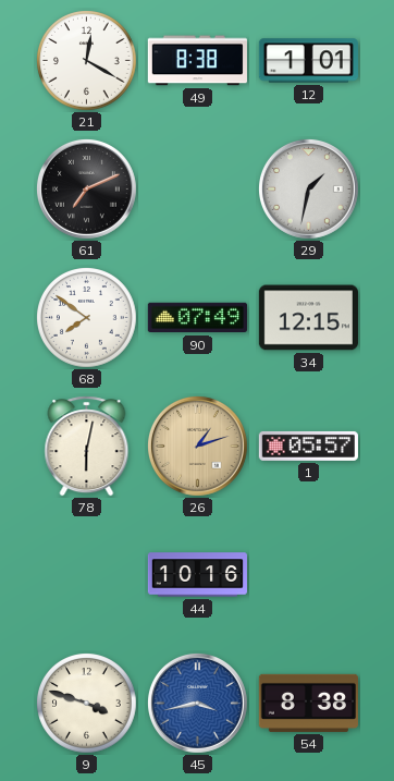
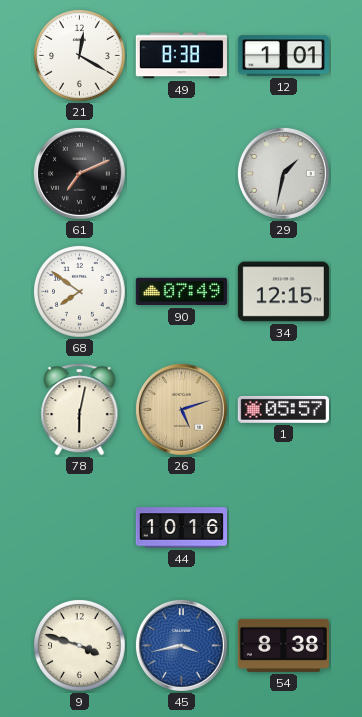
26: 1:12 -> 5:12 (181, 409)
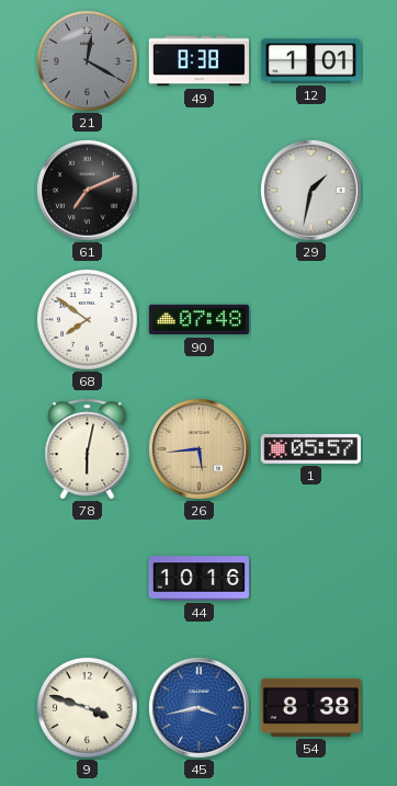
21 dial: white -> grey (88, 61)
90: 07:49 -> 07:48 (198, 320)
34: 12:15 -> none (283, 292)
26: 5:12 -> 5:44 (198, 448)
